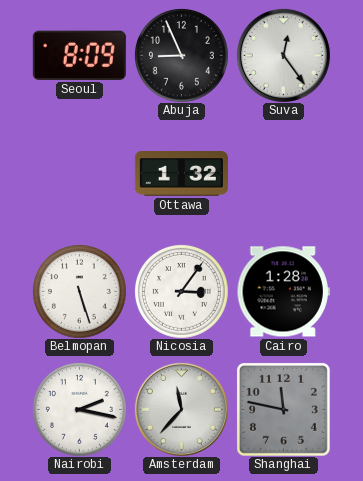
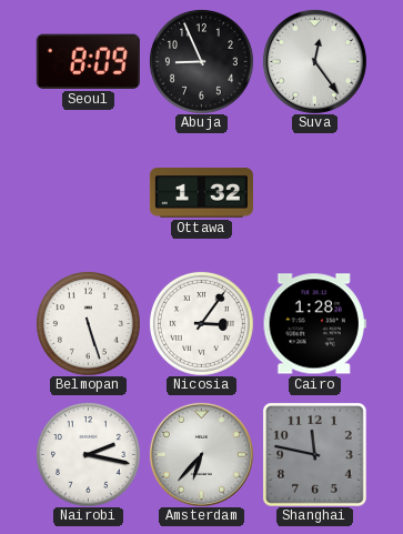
Amsterdam: 11:37 -> 6:37 (201, 454)
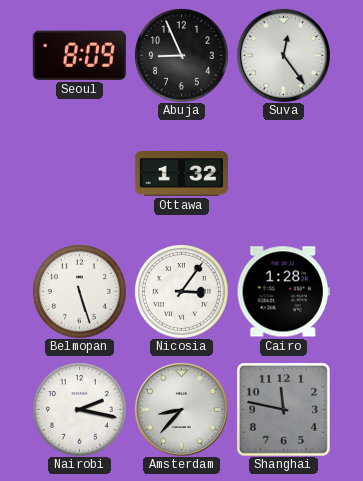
Amsterdam: 6:37 -> 8:37 (181, 409)
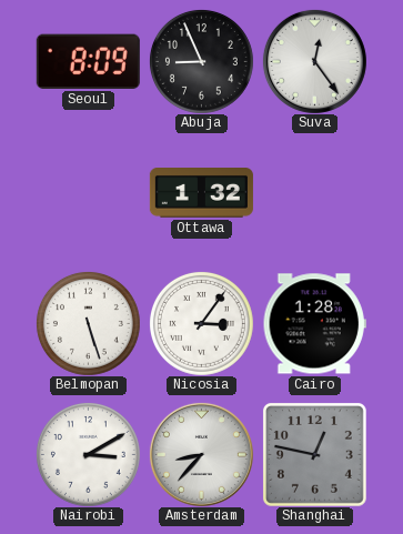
Nairobi: 2:17 -> 3:10 (88, 454)
Shanghai: 11:47 -> 12:47 (314, 454)
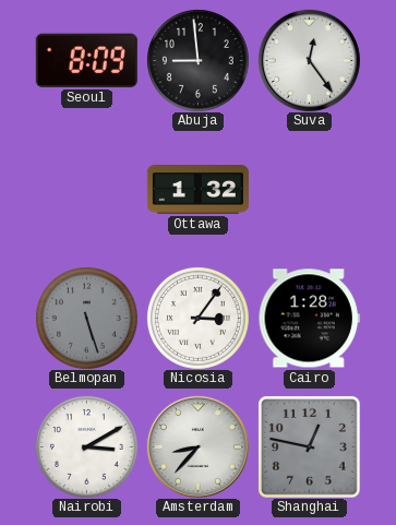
Abuja: 8:56 -> 8:59 (197, 60)
Belmopan dial: white -> grey (86, 318)
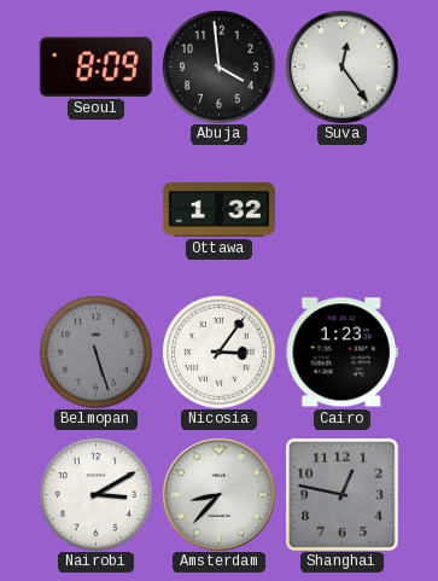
Abuja: 8:59 -> 3:59 (218, 66)
Cairo: 1:28 -> 1:23 (341, 353)
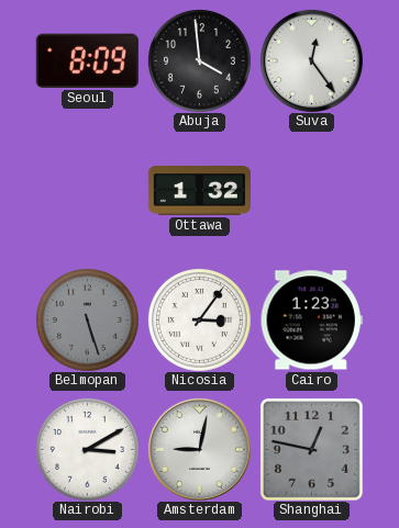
Amsterdam: 8:37 -> 9:02 (199, 449)
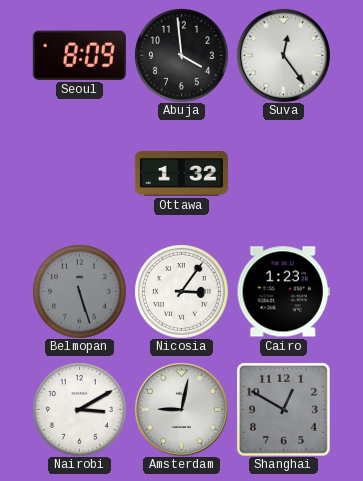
Shanghai: 12:47 -> 12:50 (283, 409)
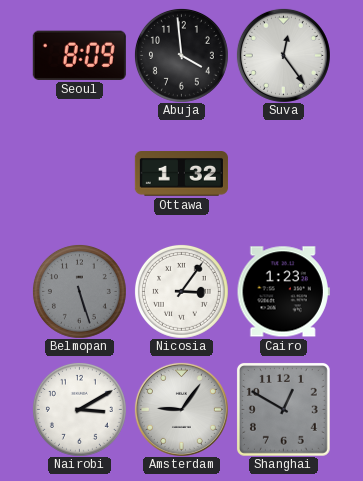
Amsterdam: 9:02 -> 9:06 (181, 409)
